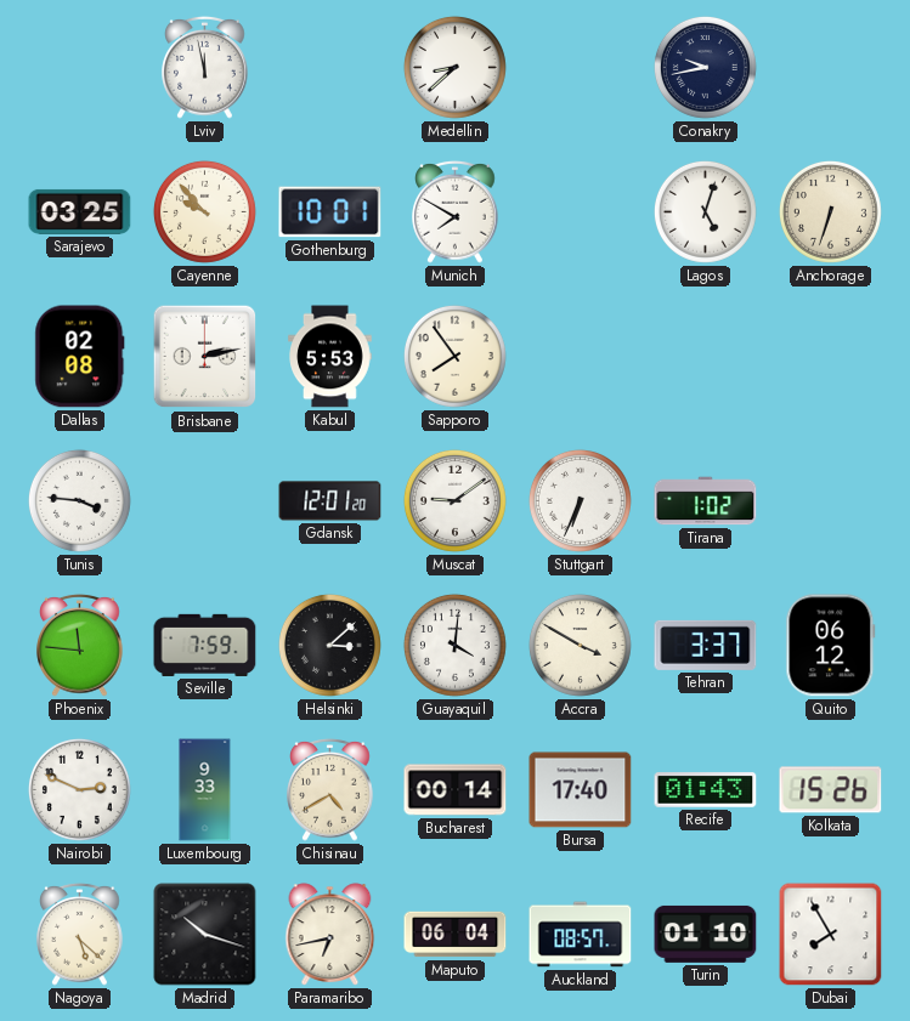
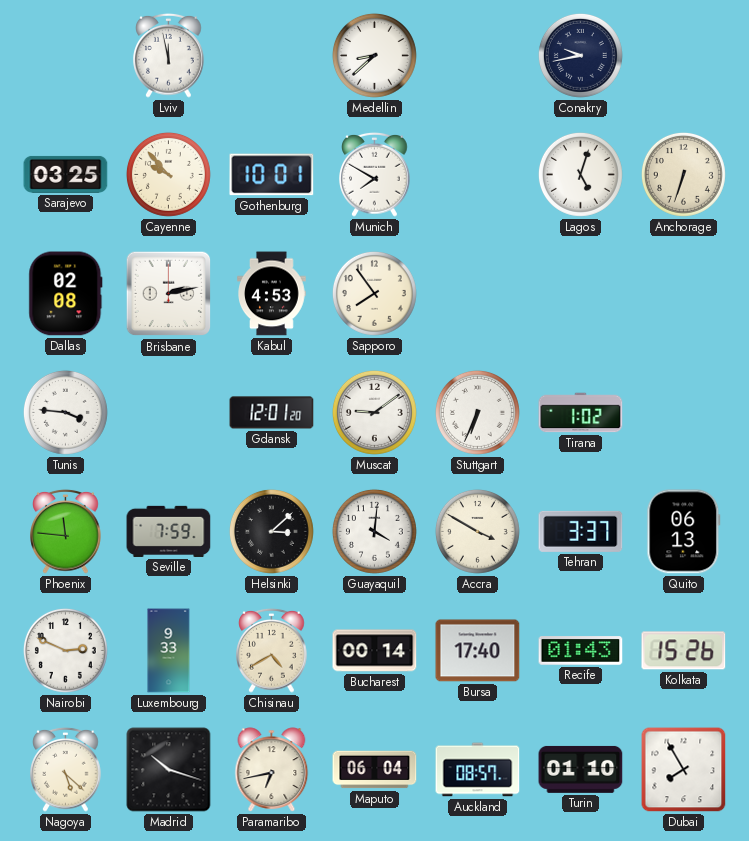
Kabul: 5:53 -> 4:53 (272, 294)
Quito: 06:12 -> 06:13 (684, 532)
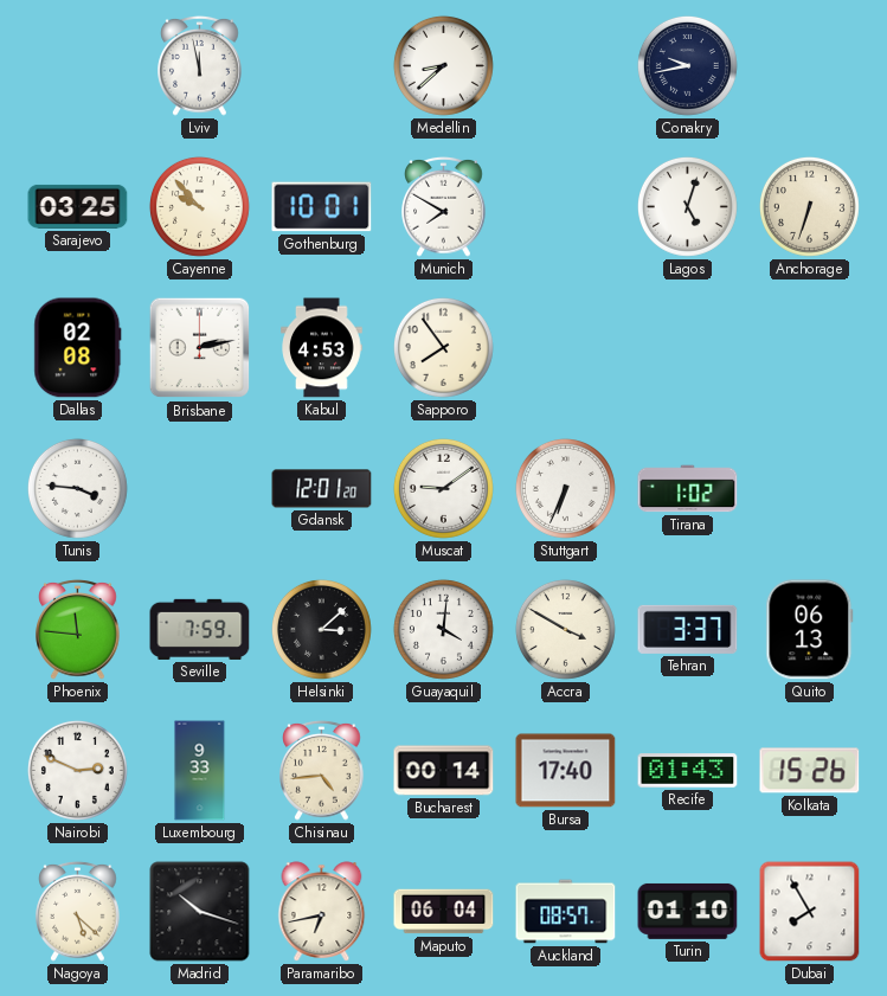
Chisinau: 4:40 -> 4:44 (322, 770)
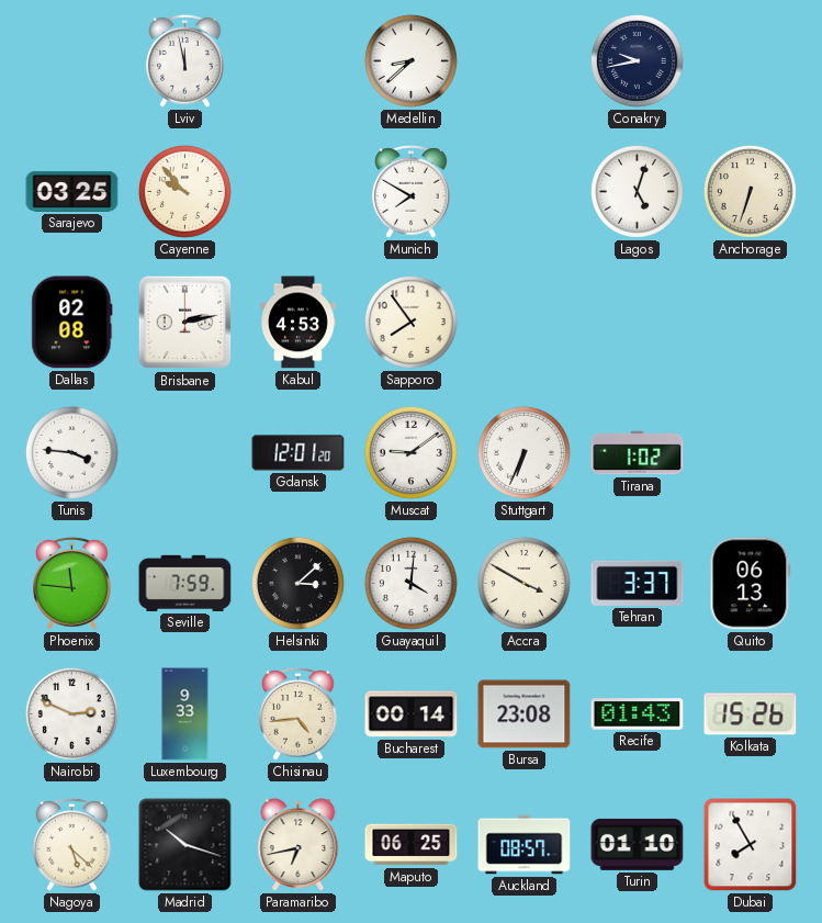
Gothenburg: 10:01 -> none (322, 207)
Bursa: 17:40 -> 23:08 (525, 714)
Maputo: 06:04 -> 06:25 (412, 845)
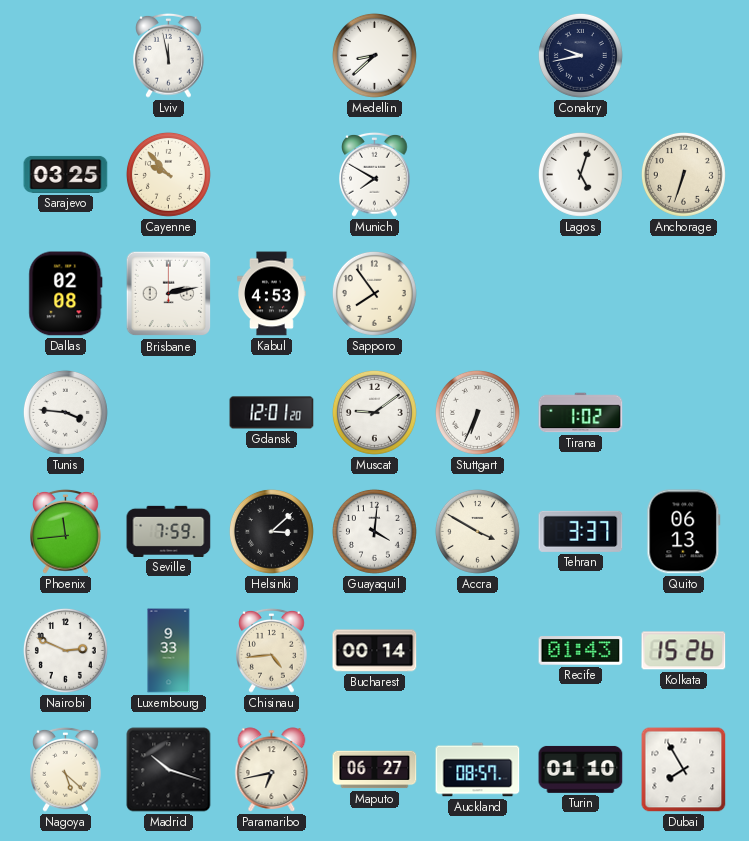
Phoenix: 11:46 -> 11:44 (66, 531)
Bursa: 23:08 -> none (525, 714)
Maputo: 06:25 -> 06:27 (375, 770)
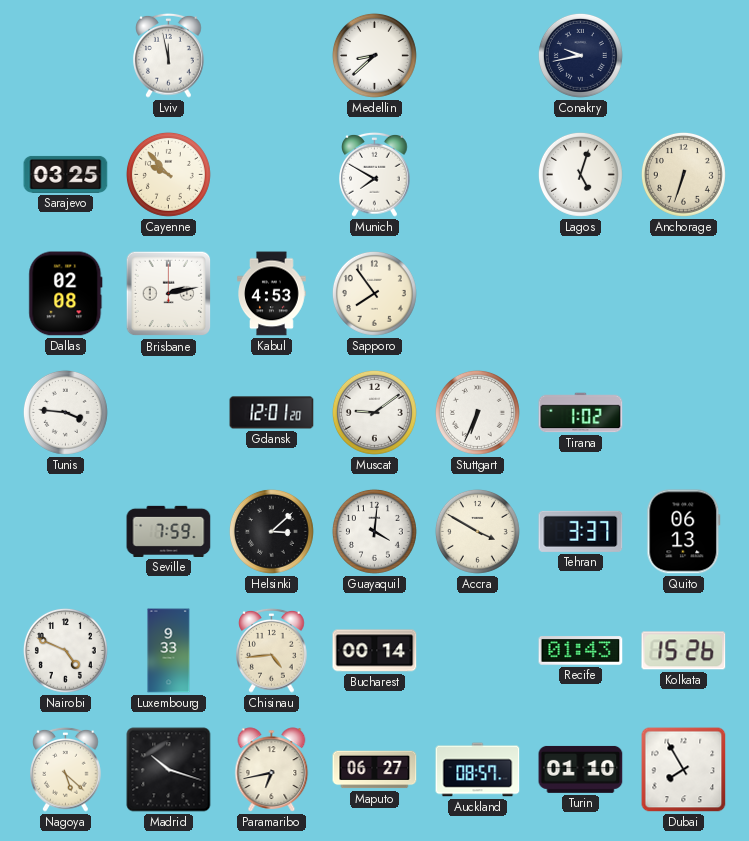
Phoenix: 11:44 -> none (66, 531)
Nairobi: 2:49 -> 4:49 (65, 650)
